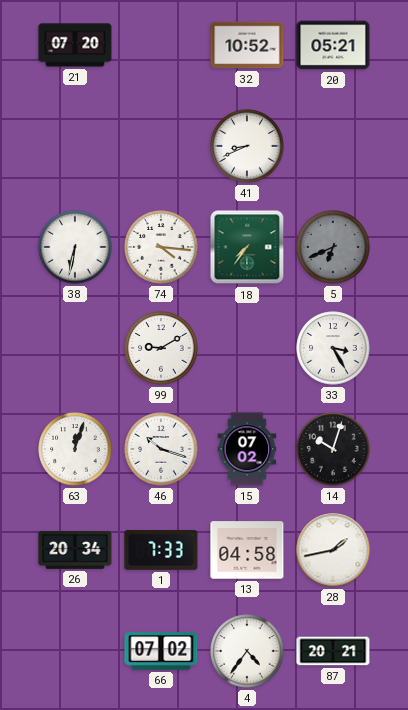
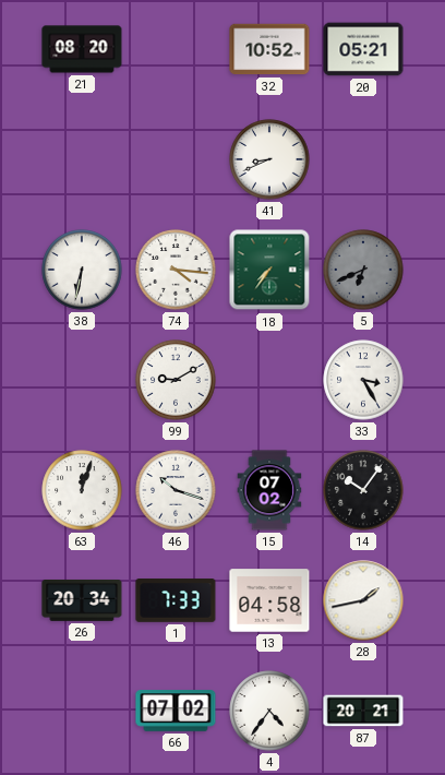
21: 07:20 -> 08:20 (82, 49)
14: 10:03 -> 10:06 (363, 490)
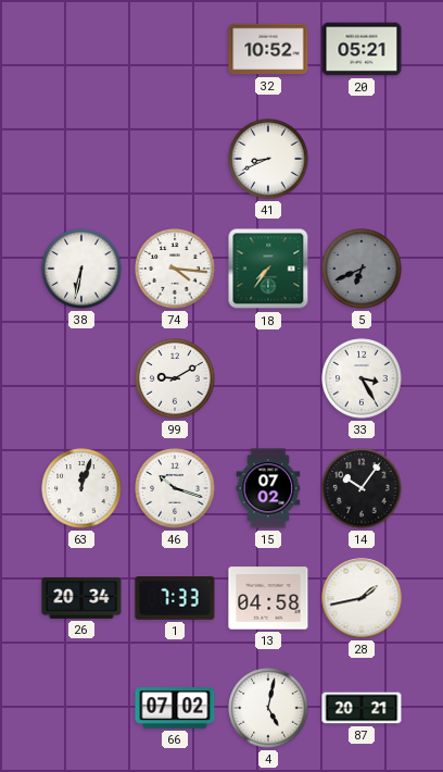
21: 08:20 -> none (82, 49)
4: 4:36 -> 5:02 (268, 708)
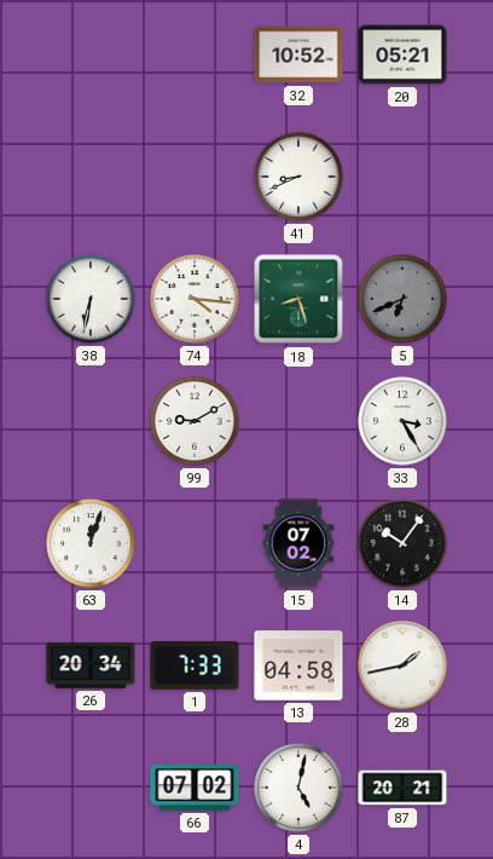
18: 7:36 -> 8:27 (298, 299)
46: 10:18 -> none (175, 488)
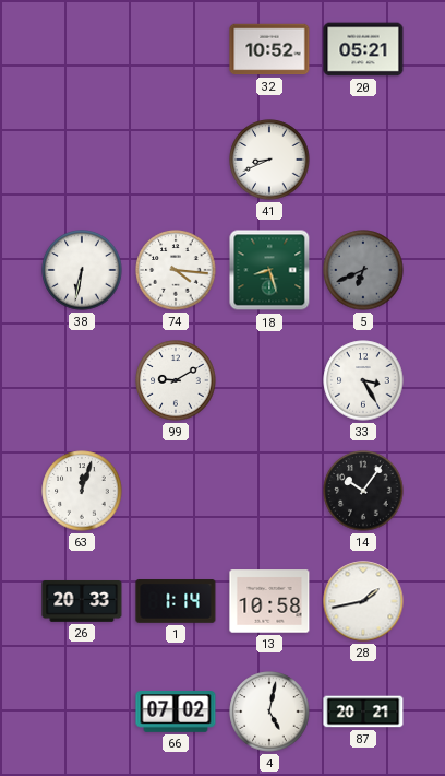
15: 07:02 -> none (298, 543)
26: 20:34 -> 20:33 (82, 601)
1: 7:33 -> 1:14 (176, 601)
13: 04:58 -> 10:58 (269, 601)
